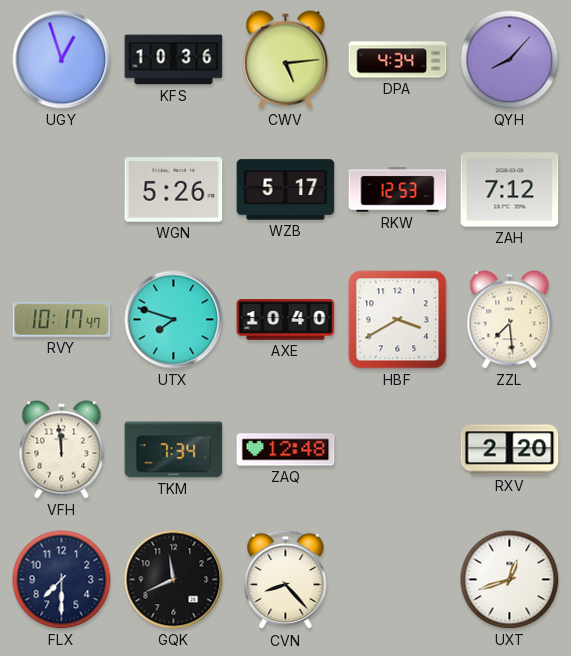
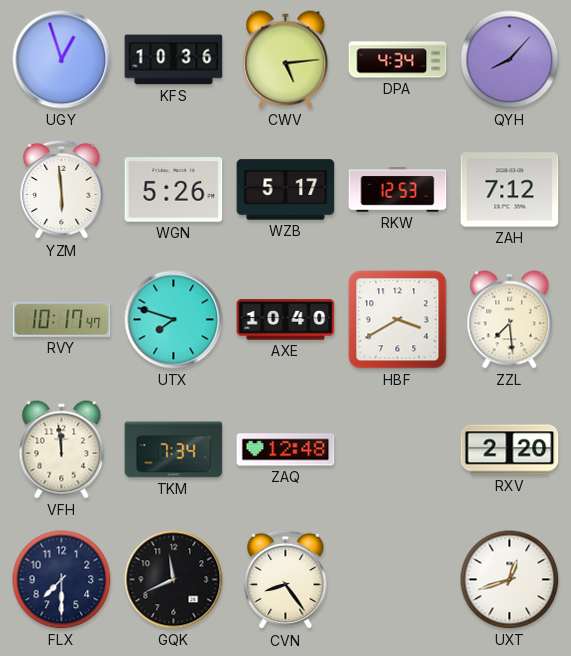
YZM: none -> 5:59 (62, 190)
CVN: 8:23 -> 8:24 (286, 580)
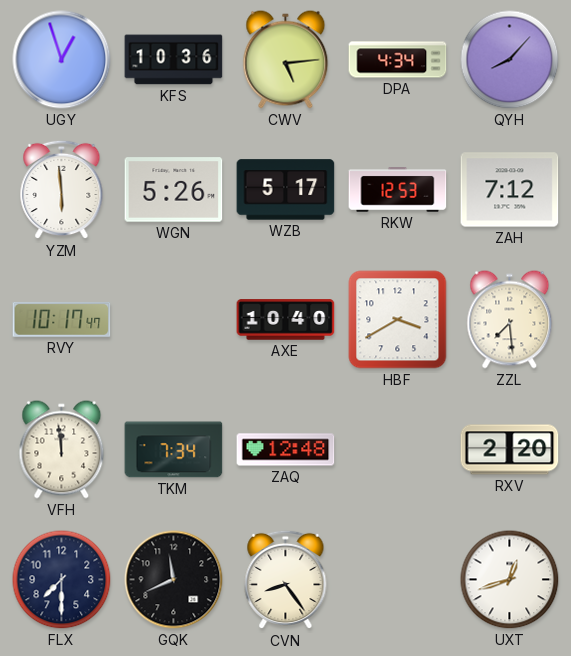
UTX: 7:48 -> none (174, 320)
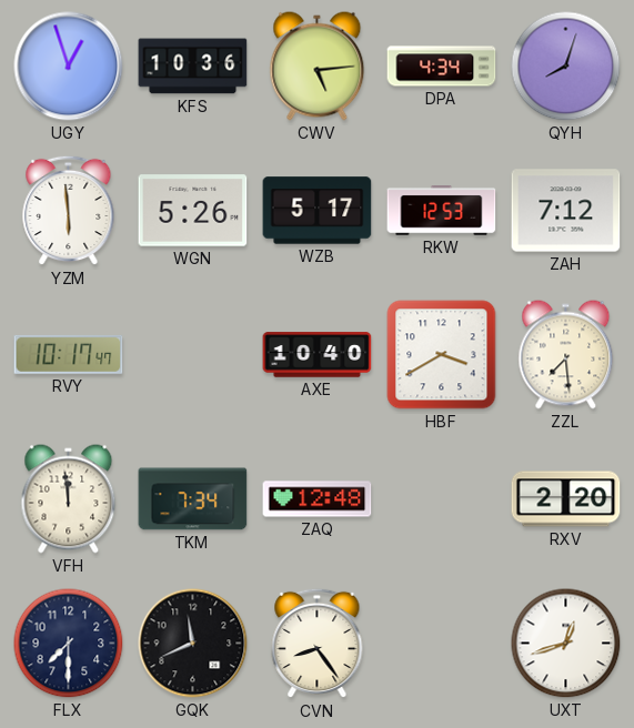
QYH: 8:07 -> 8:03 (566, 67)
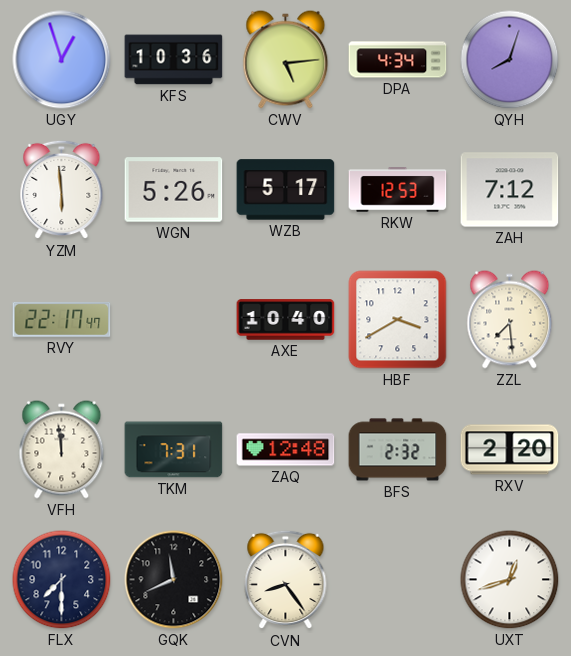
RVY: 10:17 -> 22:17 (62, 319)
TKM: 7:34 -> 7:31 (174, 450)
BFS: none -> 2:32 (398, 450)
